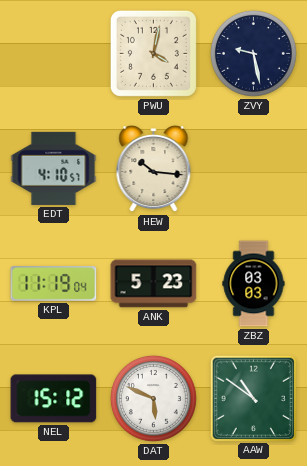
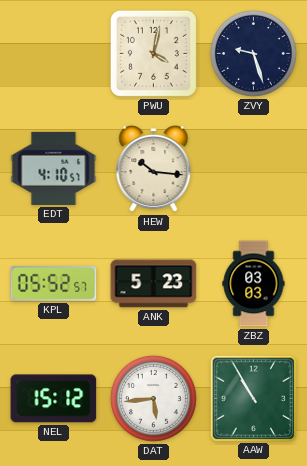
ZVY: 9:28 -> 9:27 (253, 53)
KPL: 11:19 -> 05:52 (54, 284)
DAT: 5:49 -> 5:44 (153, 398)
AAW: 10:51 -> 10:55 (253, 398)
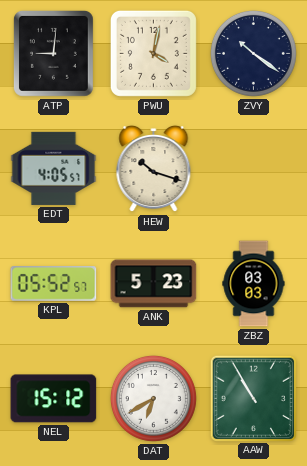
ATP: none -> 9:01 (53, 53)
ZVY: 9:27 -> 10:21 (253, 53)
EDT: 4:10 -> 4:05 (54, 168)
HEW: 10:16 -> 10:18 (154, 169)
DAT: 5:44 -> 6:40 (153, 398)
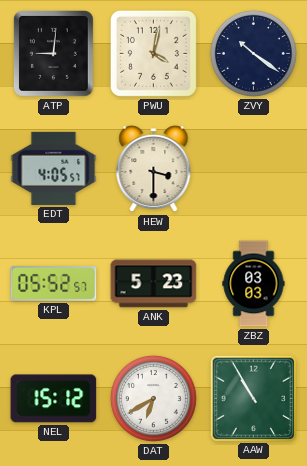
HEW: 10:18 -> 3:30 (154, 169)
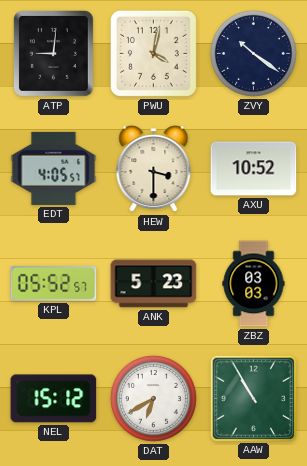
AXU: none -> 10:52 (254, 169)
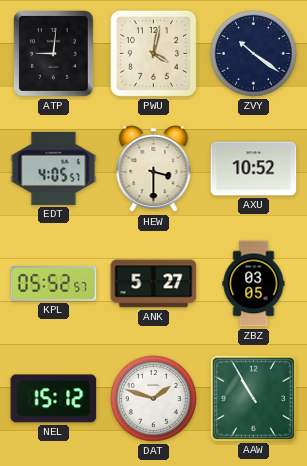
ANK: 5:23 -> 5:27 (154, 284)
ZBZ: 03:03 -> 03:05 (254, 284)
DAT: 6:40 -> 1:48 (153, 398)
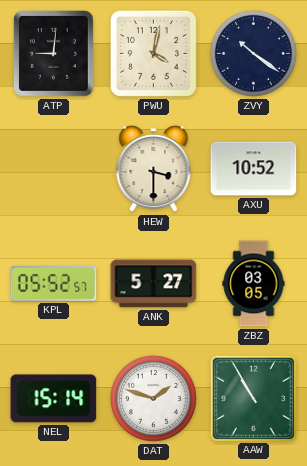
EDT: 4:05 -> none (54, 168)
NEL: 15:12 -> 15:14 (54, 399)
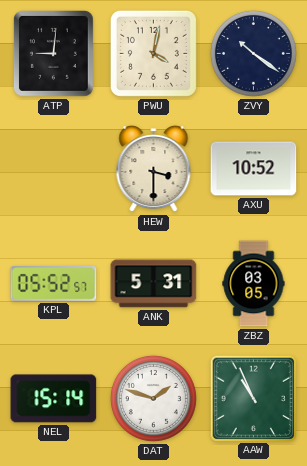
ANK: 5:27 -> 5:31 (154, 284)
AAW: 10:55 -> 10:56 (253, 398)
